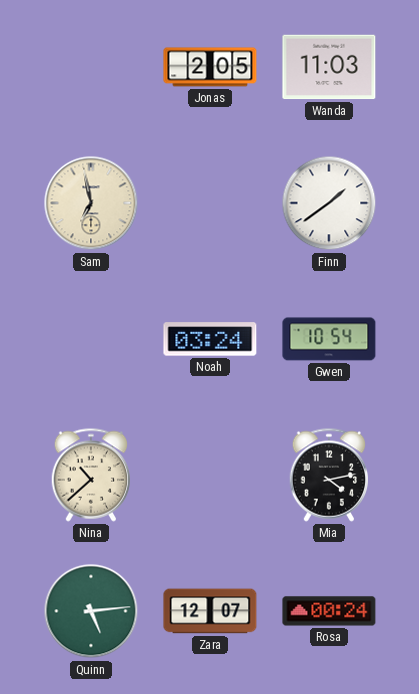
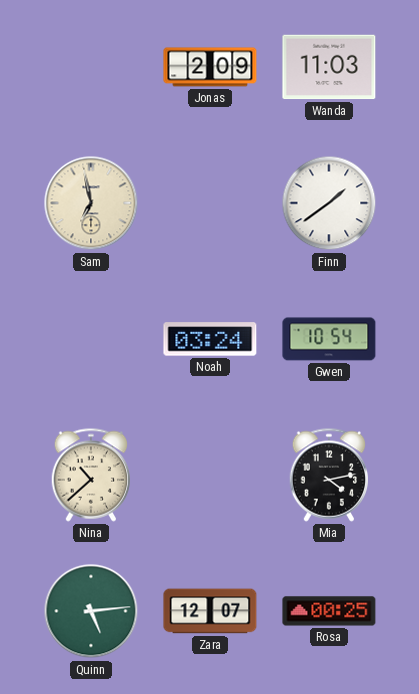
Jonas: 2:05 -> 2:09 (210, 67)
Rosa: 00:24 -> 00:25 (329, 611)
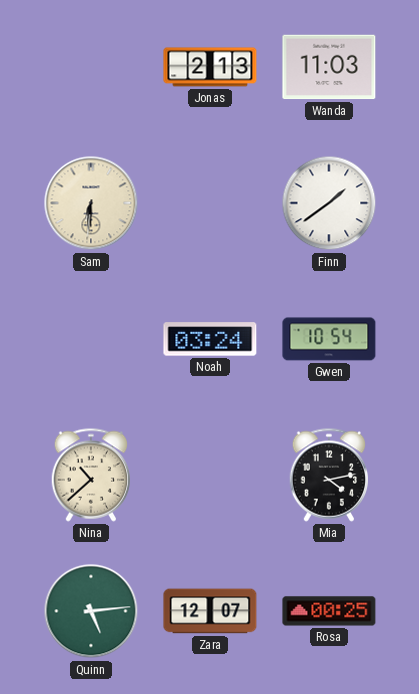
Jonas: 2:09 -> 2:13 (210, 67)
Sam: 6:58 -> 6:31 (91, 203)
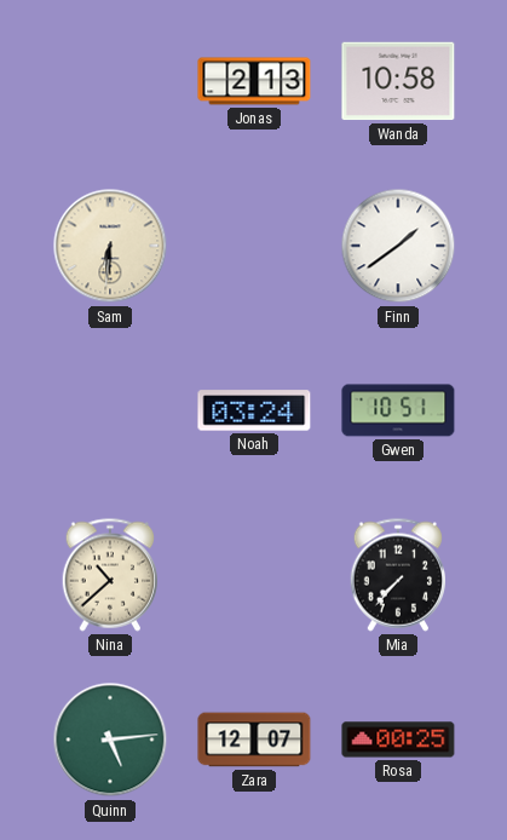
Wanda: 11:03 -> 10:58 (398, 81)
Gwen: 10:54 -> 10:51 (398, 410)
Mia: 4:13 -> 7:37 (397, 575)
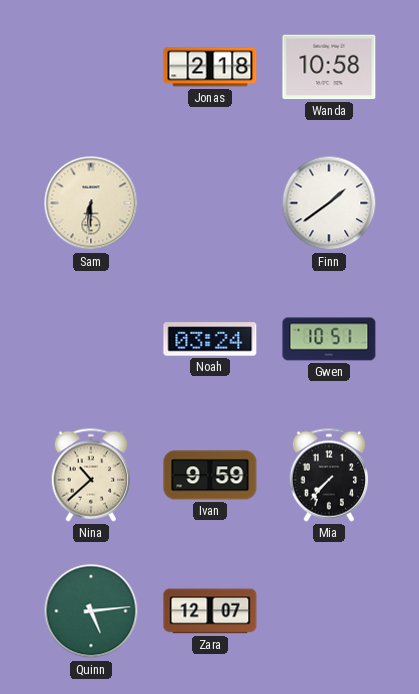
Jonas: 2:13 -> 2:18 (210, 67)
Ivan: none -> 9:59 (210, 475)
Rosa: 00:25 -> none (398, 740)
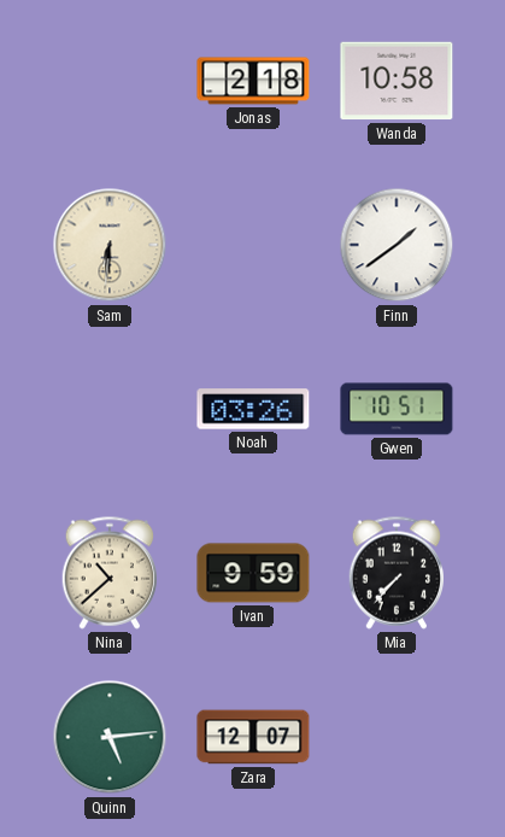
Noah: 03:24 -> 03:26 (253, 409)
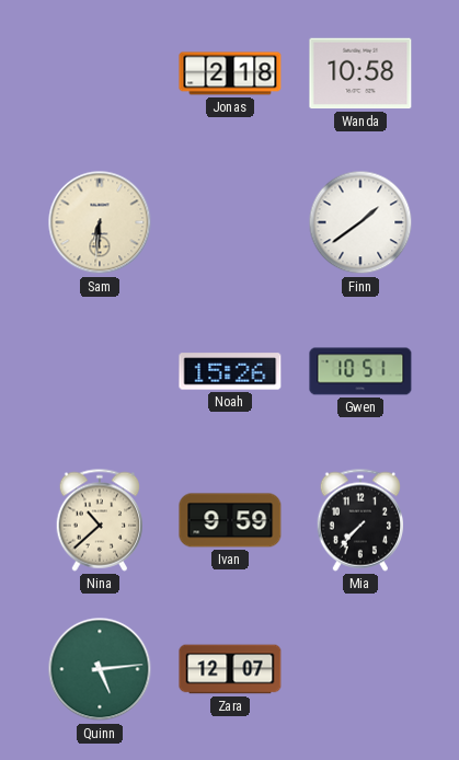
Noah: 03:26 -> 15:26 (230, 371)
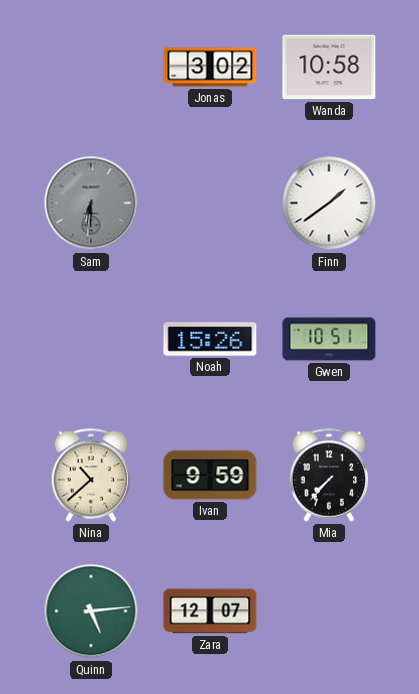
Jonas: 2:18 -> 3:02 (210, 67)
Sam dial: cream -> grey (91, 203)
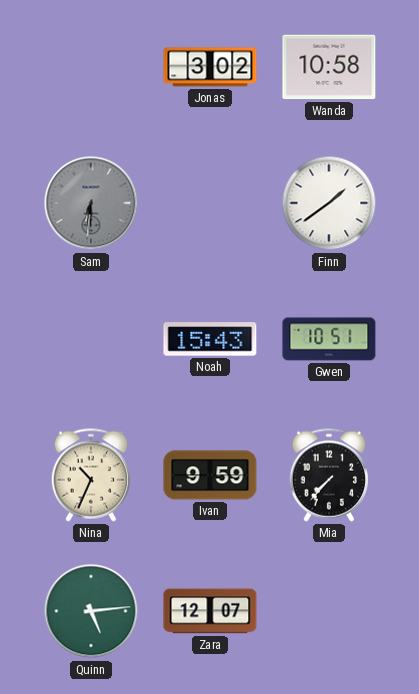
Noah: 15:26 -> 15:43 (210, 339)
Nina: 10:38 -> 10:34 (90, 475)
